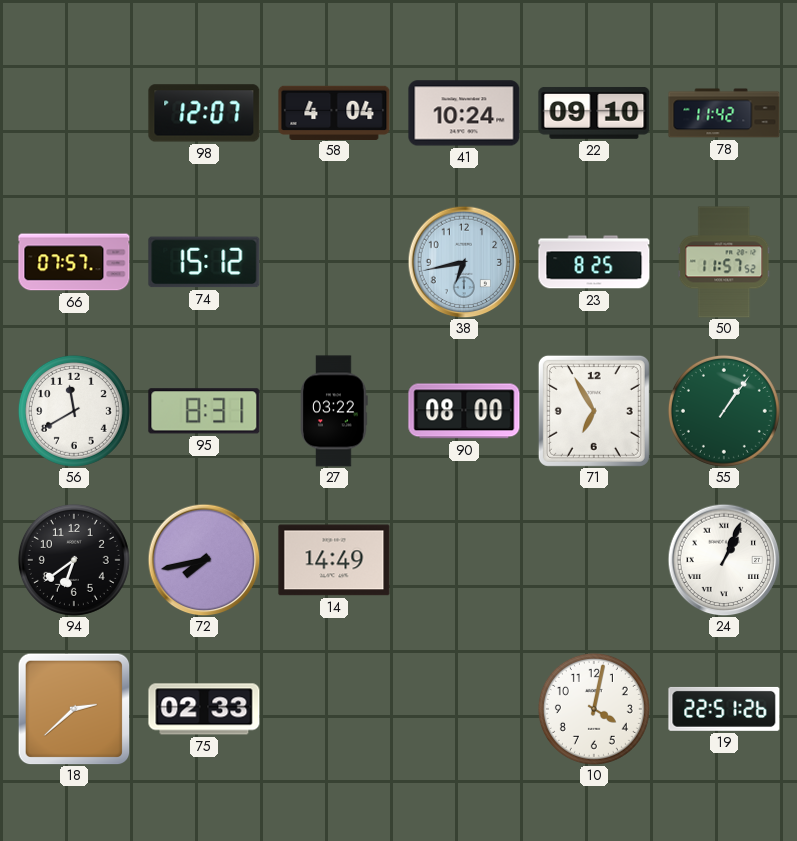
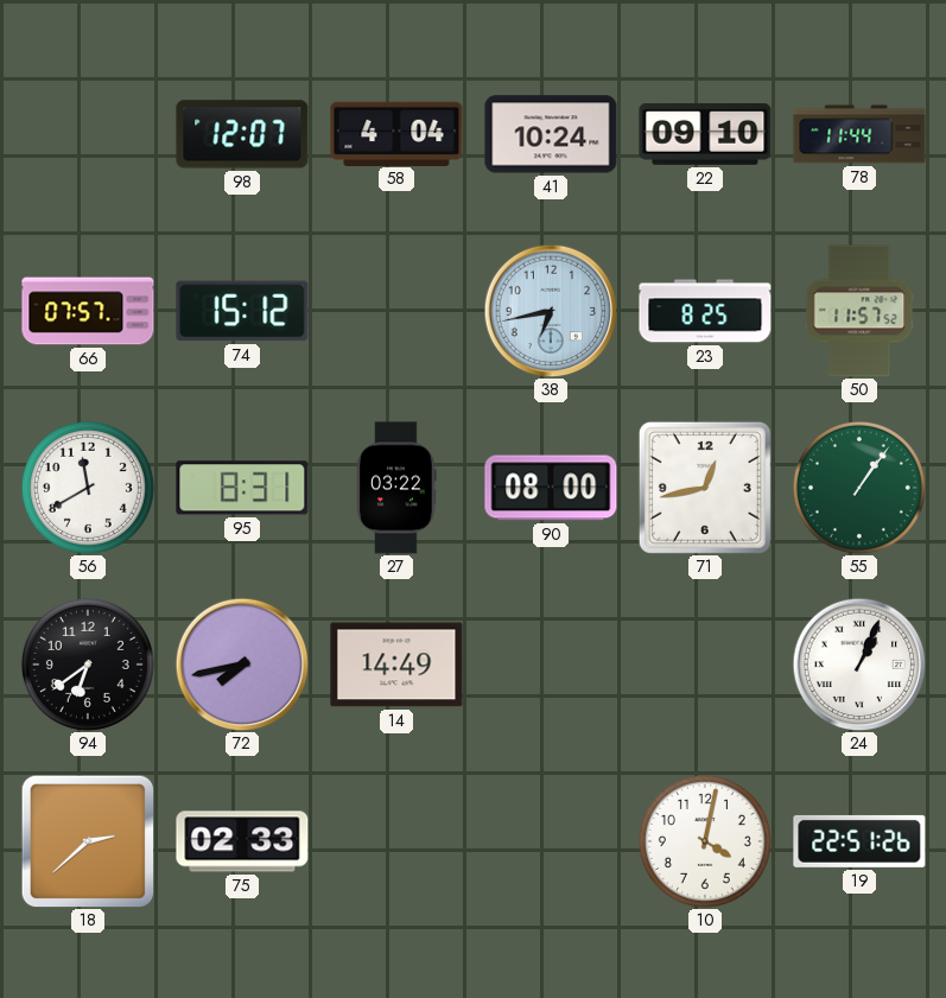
78: 11:42 -> 11:44 (859, 134)
71: 6:55 -> 12:43 (705, 488)
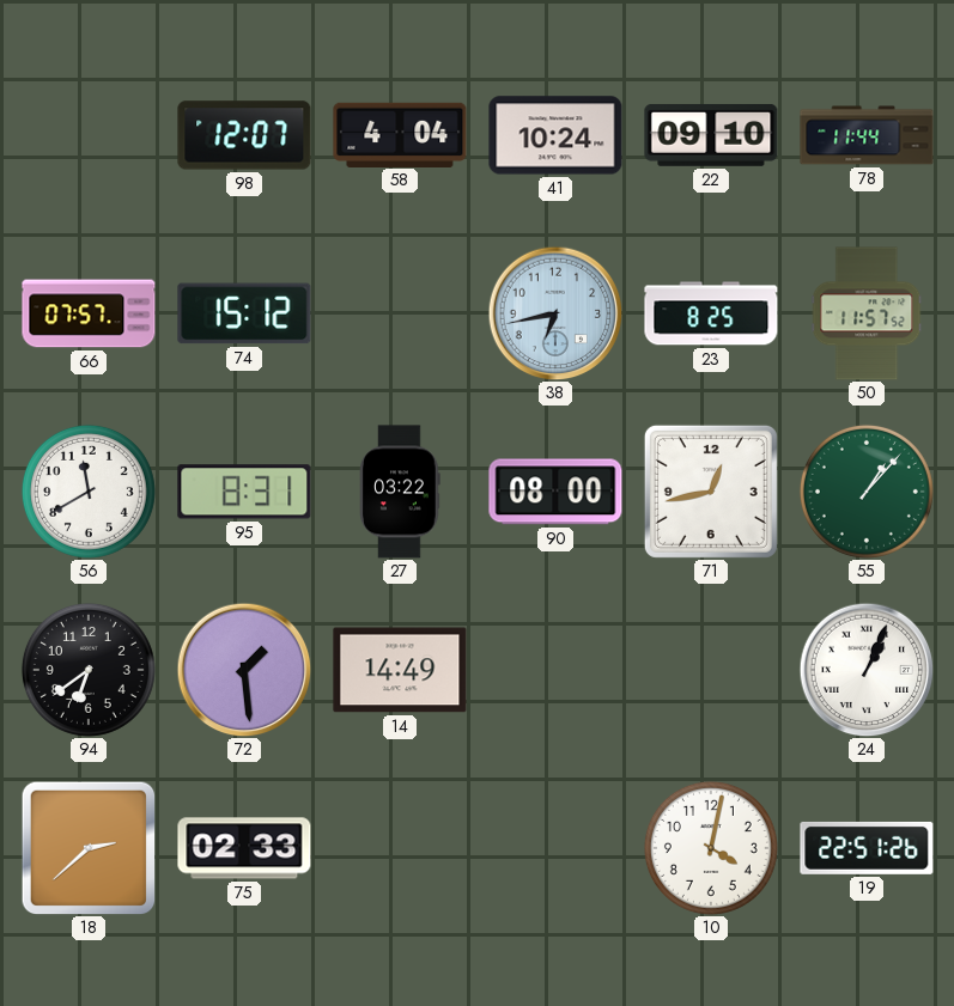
55: 1:06 -> 1:07 (867, 492)
72: 7:43 -> 1:29 (244, 670)
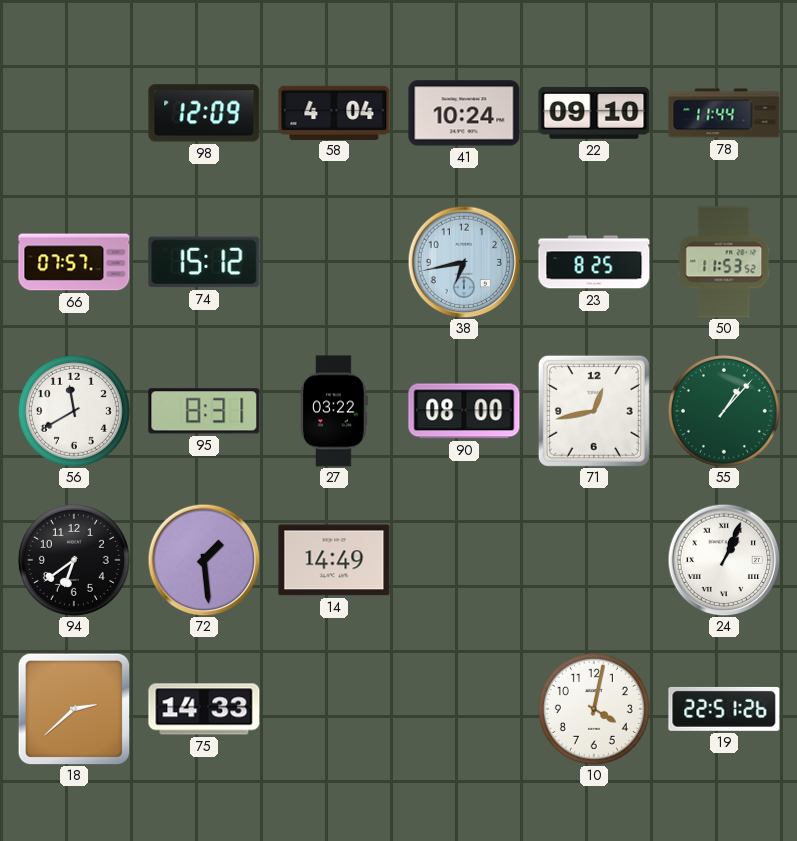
98: 12:07 -> 12:09 (204, 113)
50: 11:57 -> 11:53 (724, 262)
75: 02:33 -> 14:33 (204, 709)
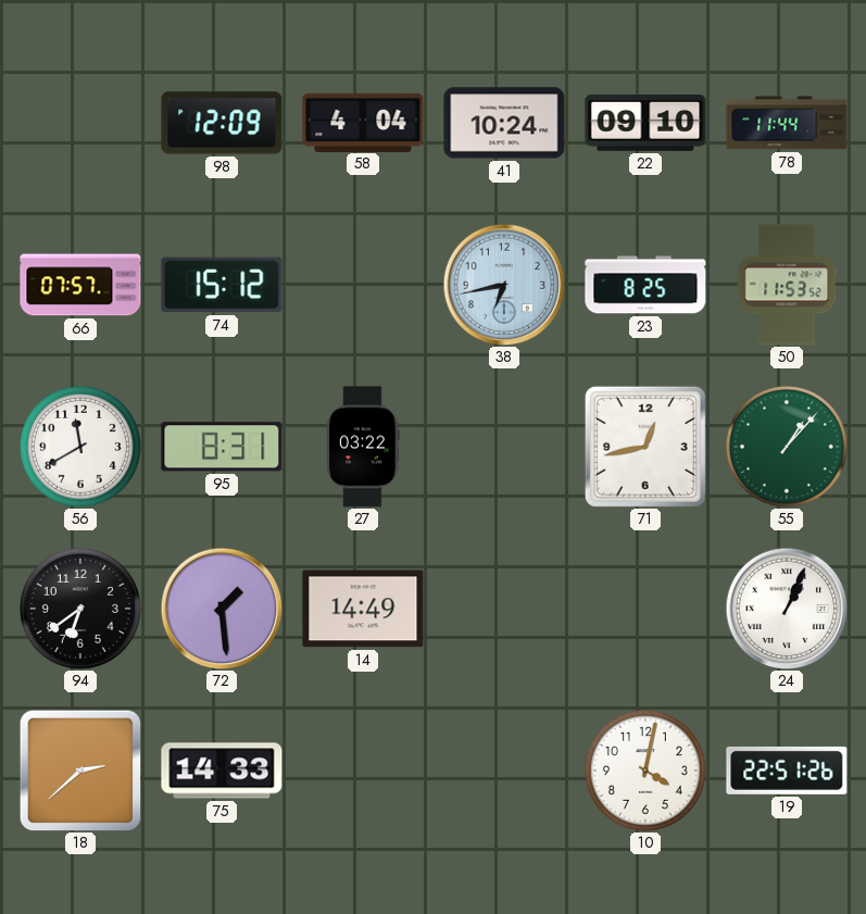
90: 08:00 -> none (464, 411)
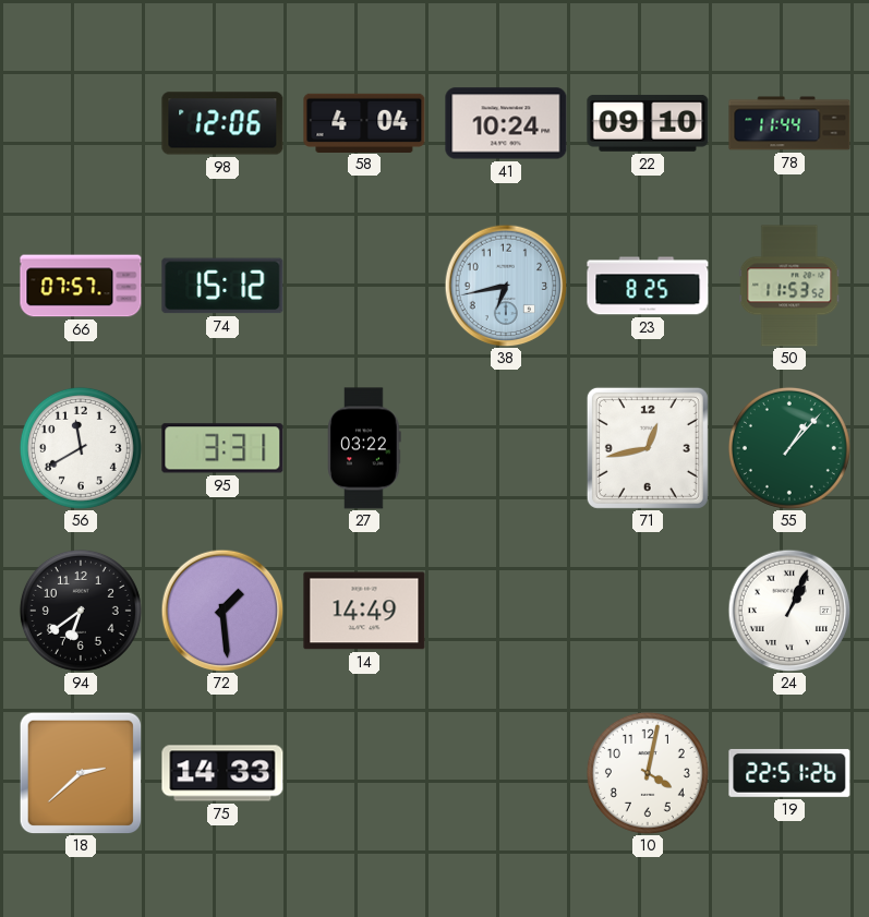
98: 12:09 -> 12:06 (222, 123)
95: 8:31 -> 3:31 (222, 448)
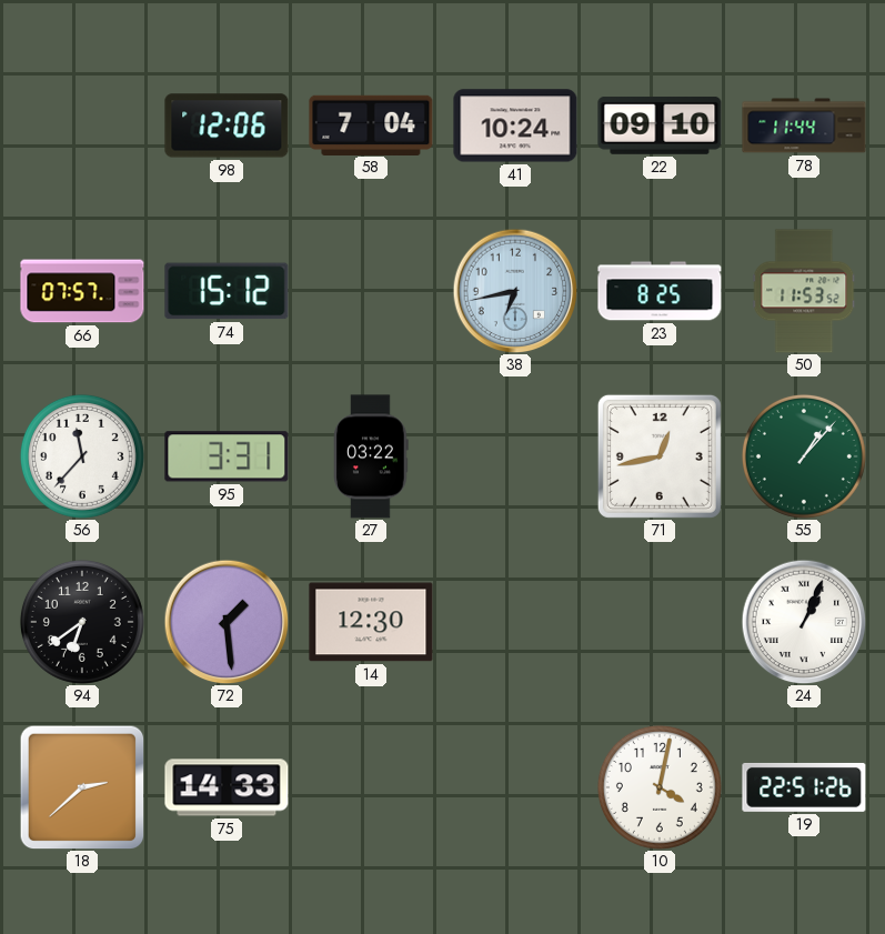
58: 4:04 -> 7:04 (371, 124)
56: 11:40 -> 11:37 (82, 456)
14: 14:49 -> 12:30 (371, 622)
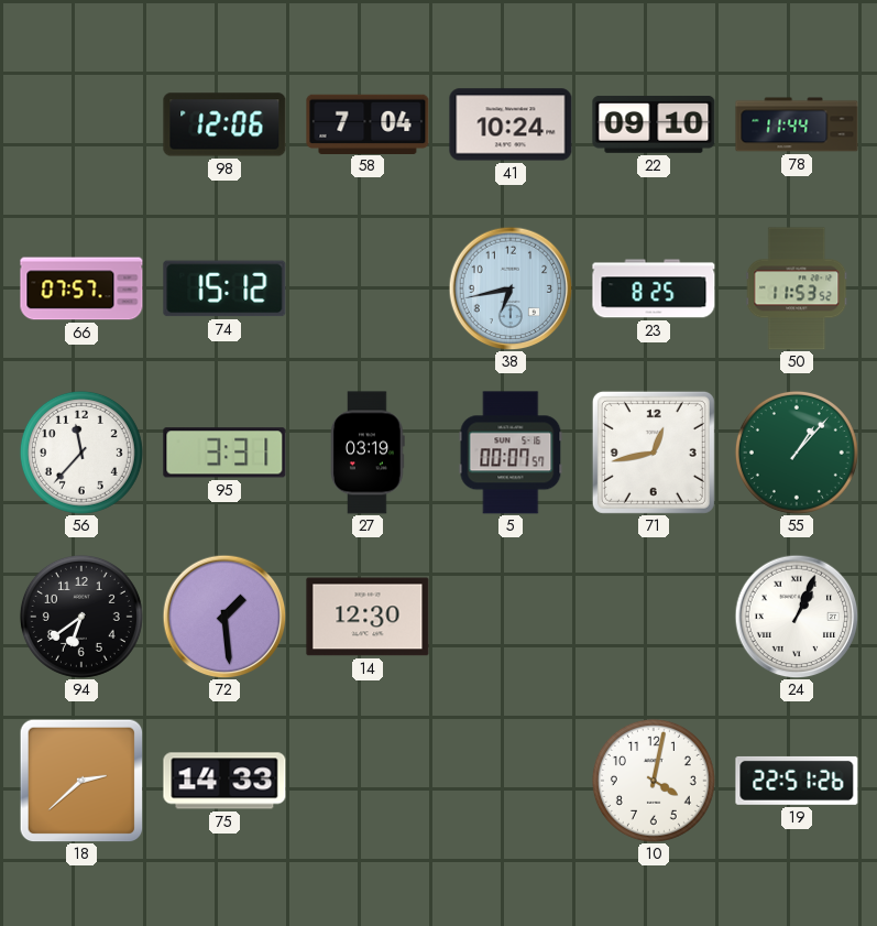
27: 03:22 -> 03:19 (368, 453)
5: none -> 00:07 (511, 453)
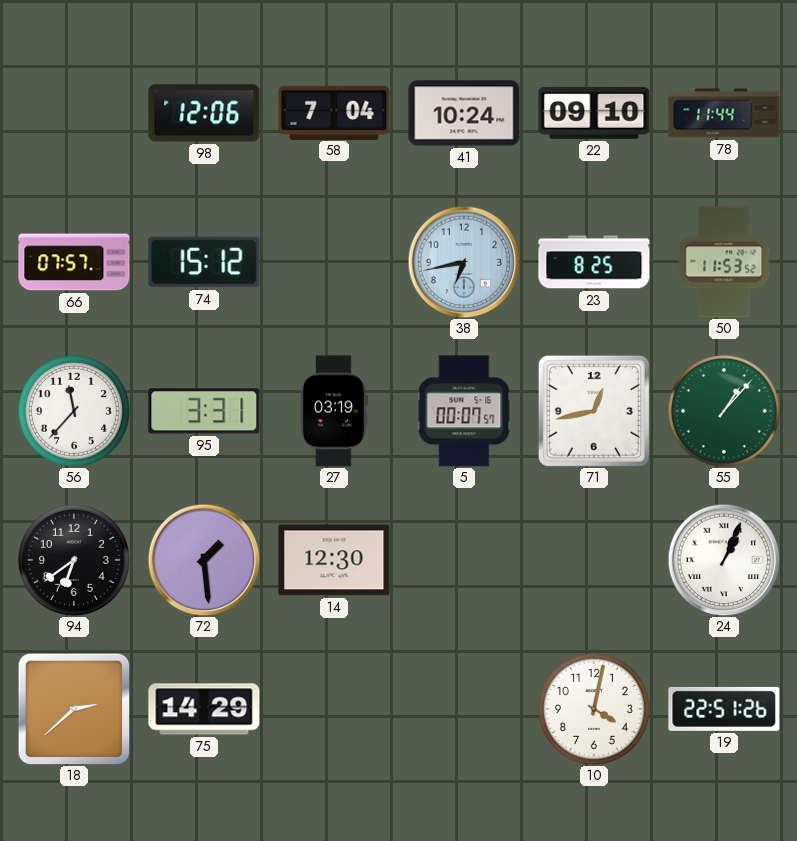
75: 14:33 -> 14:29 (204, 709)
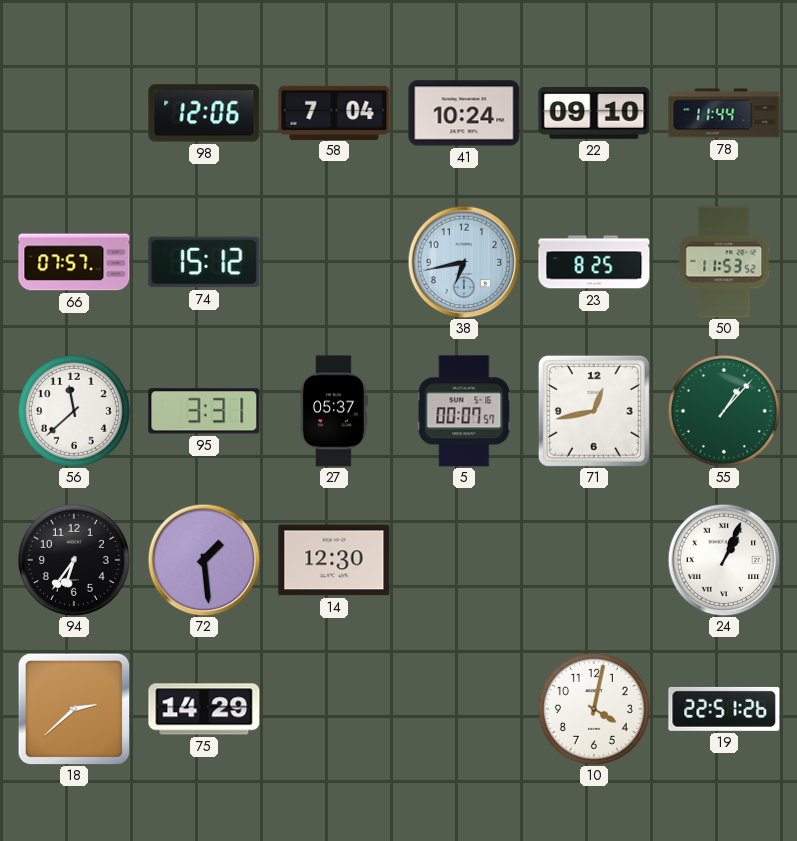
56: 11:37 -> 11:38 (74, 411)
27: 03:19 -> 05:37 (334, 411)
94: 6:39 -> 6:36 (74, 560)
